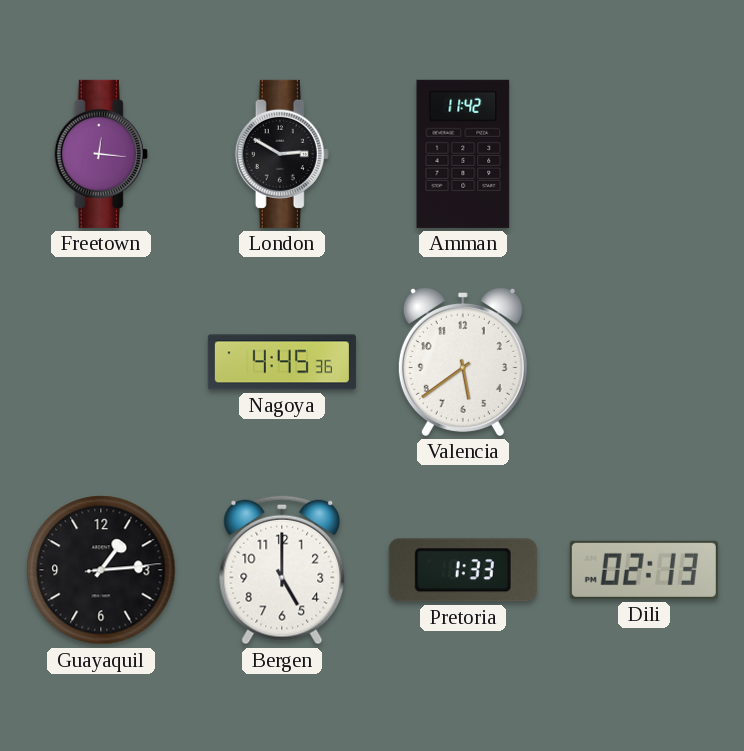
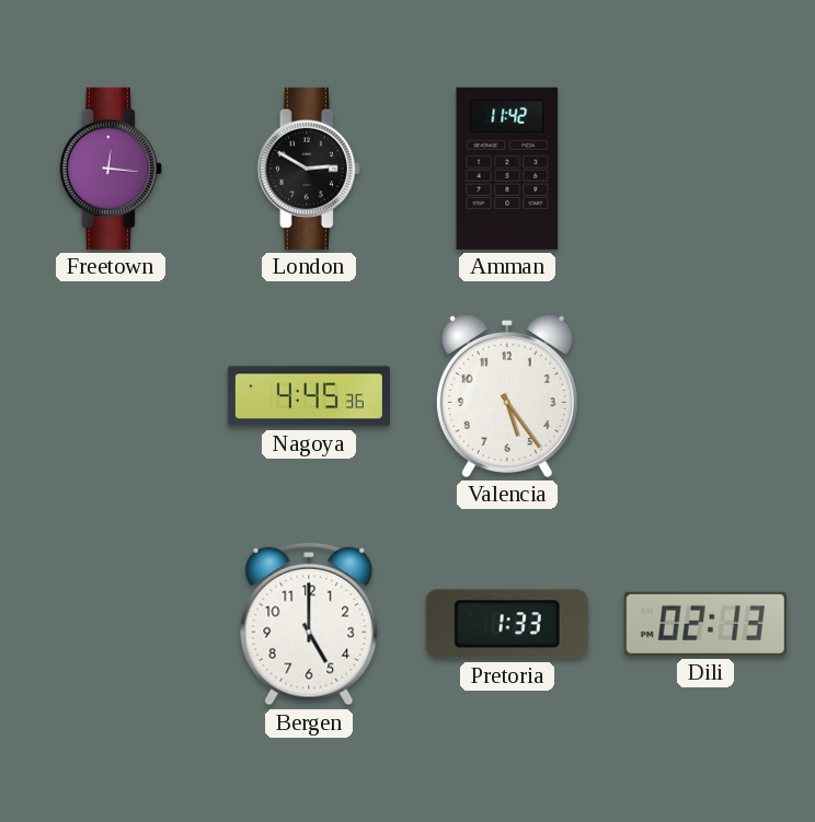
Valencia: 5:39 -> 5:24 (507, 395)
Guayaquil: 1:14 -> none (101, 570)
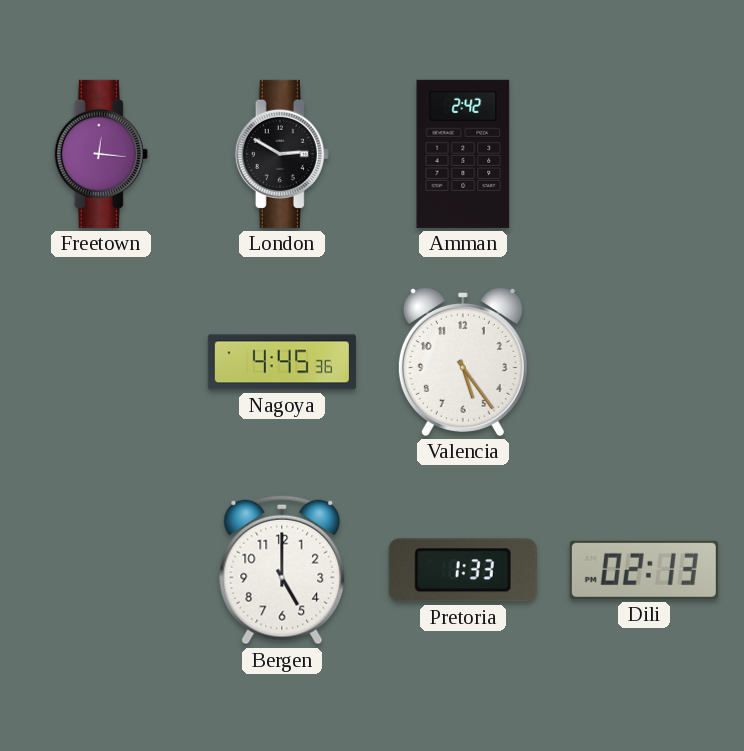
Amman: 11:42 -> 2:42 (463, 154)
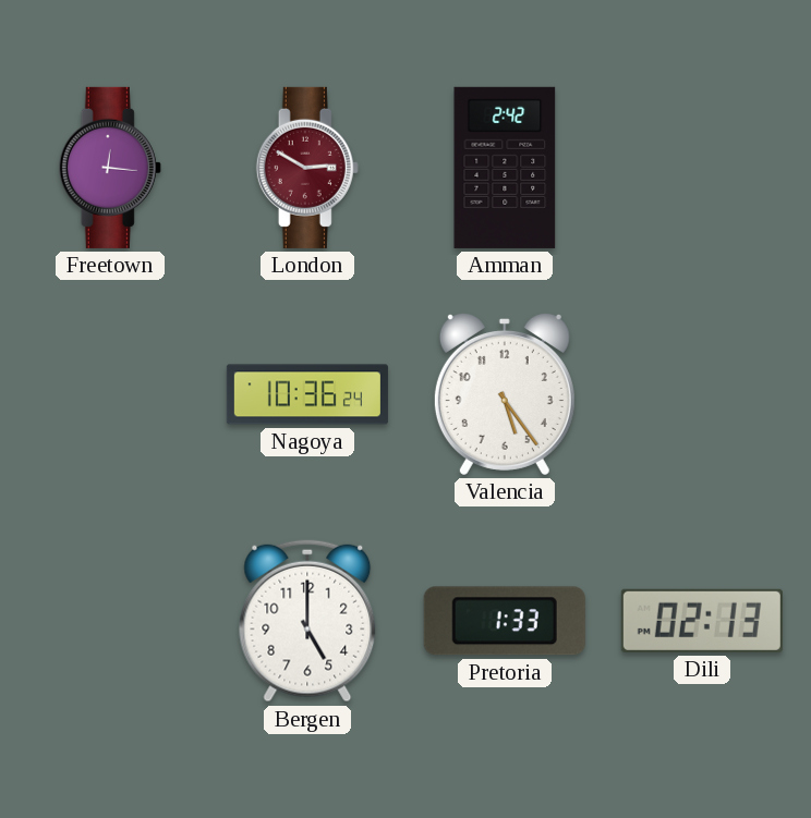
London dial: black -> burgundy (307, 168)
Nagoya: 4:45 -> 10:36 (307, 394)
